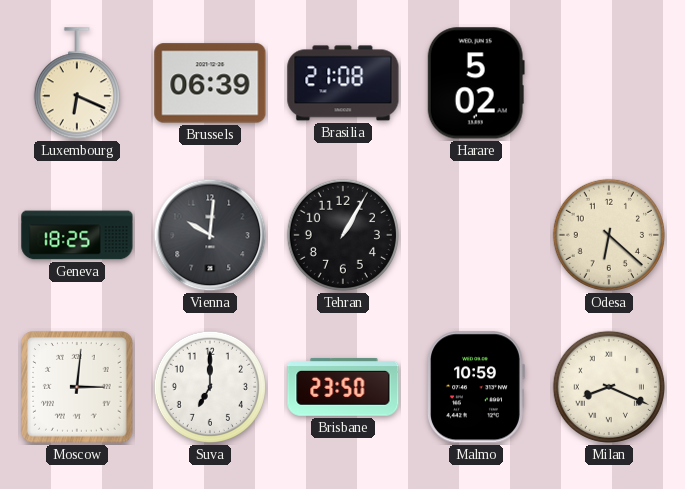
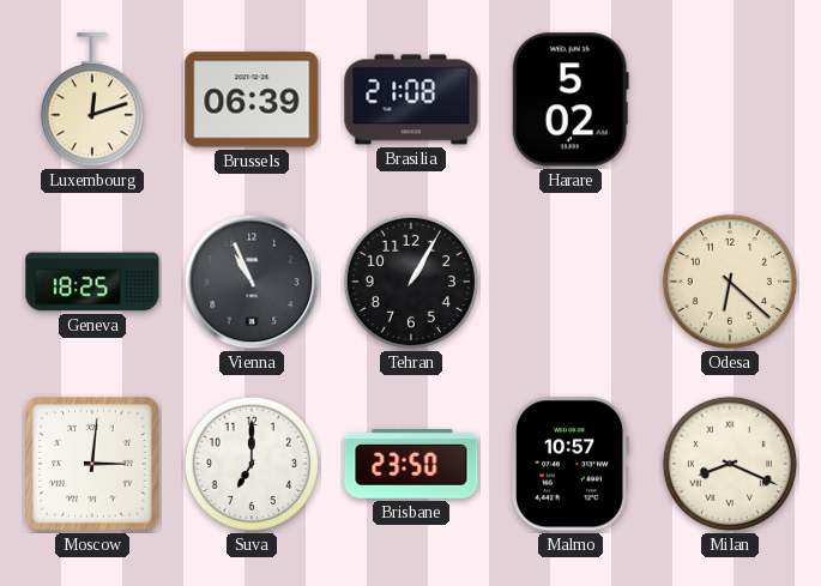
Luxembourg: 6:19 -> 12:12 (92, 101)
Vienna: 10:01 -> 10:56 (252, 282)
Malmo: 10:59 -> 10:57 (571, 464)
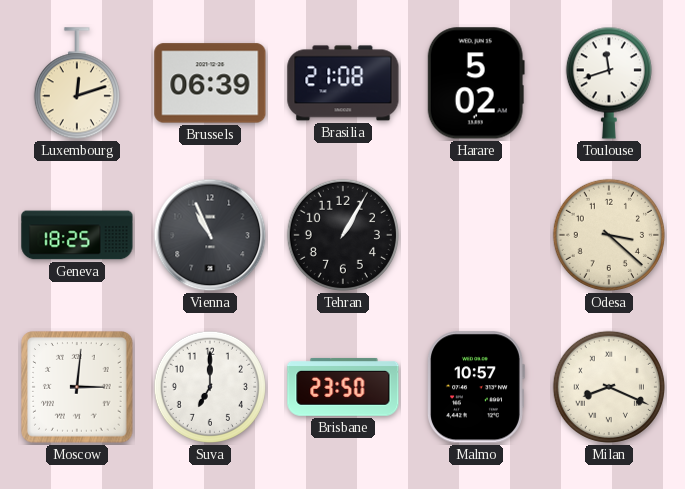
Toulouse: none -> 11:42 (609, 83)
Odesa: 6:22 -> 3:22 (609, 235)
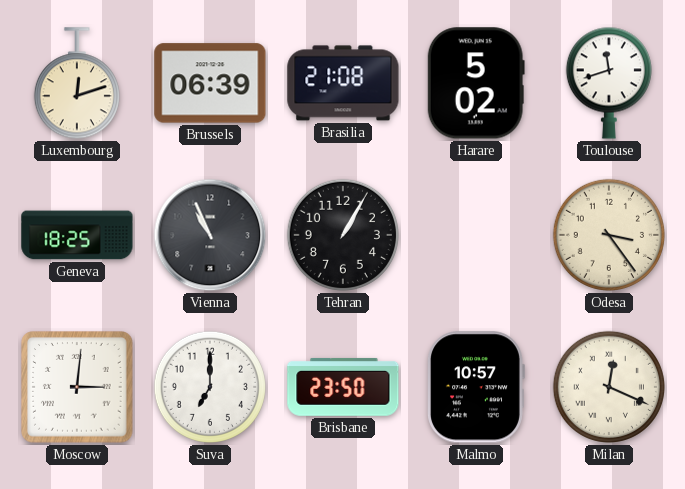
Odesa: 3:22 -> 3:24 (609, 235)
Milan: 8:19 -> 12:19 (609, 387)
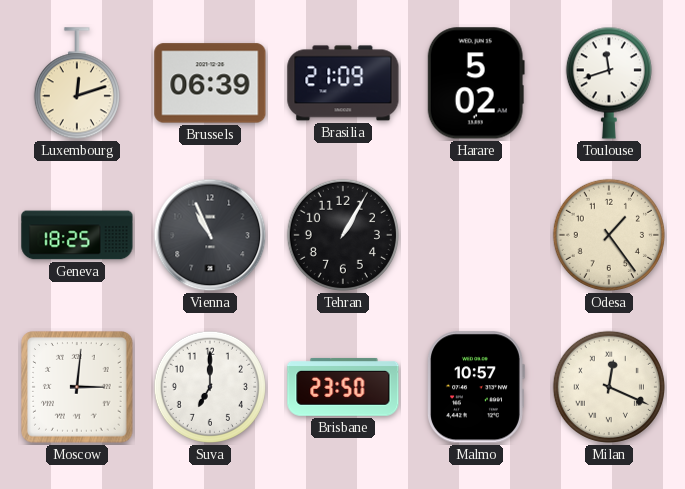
Brasilia: 21:08 -> 21:09 (343, 83)
Odesa: 3:24 -> 1:24 (609, 235)
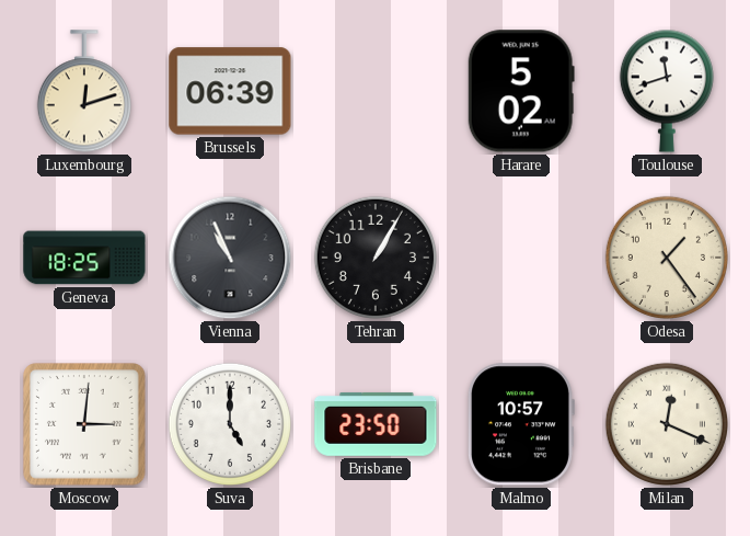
Brasilia: 21:09 -> none (343, 83)
Suva: 7:00 -> 5:00 (230, 424)
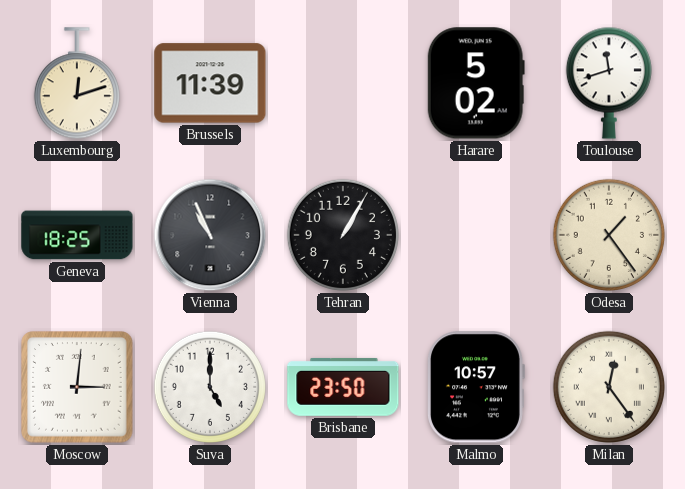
Brussels: 06:39 -> 11:39 (210, 83)
Milan: 12:19 -> 12:24 (609, 387)
